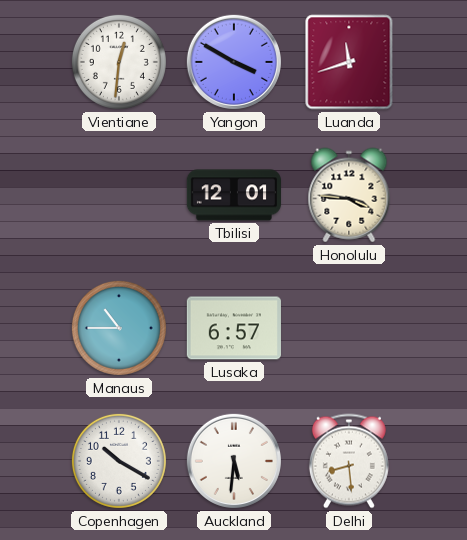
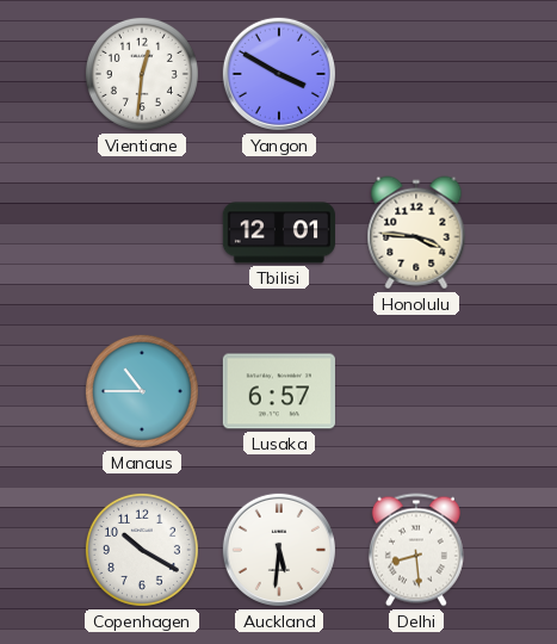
Luanda: 11:42 -> none (349, 62)
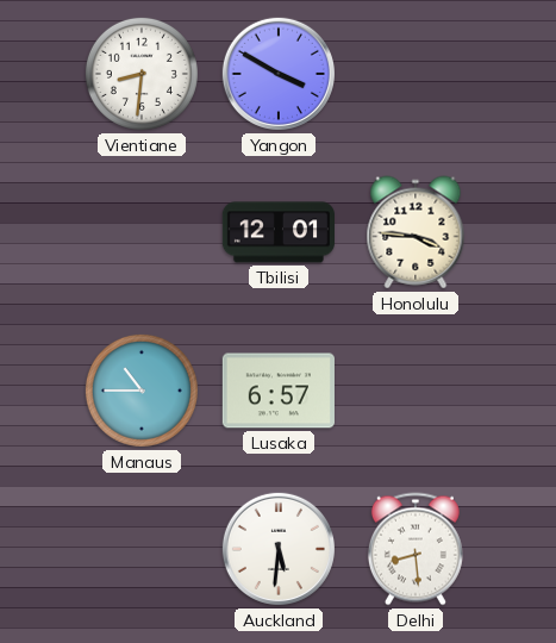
Vientiane: 12:31 -> 8:31 (142, 74)
Copenhagen: 10:20 -> none (142, 550)
